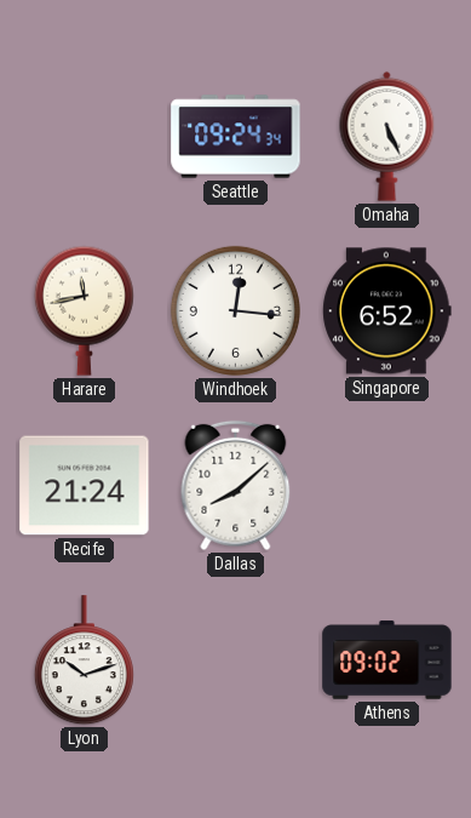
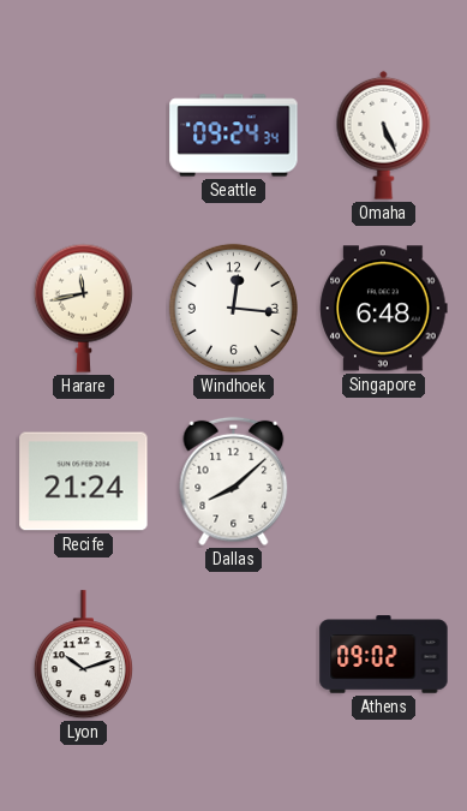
Singapore: 6:52 -> 6:48 (384, 309)
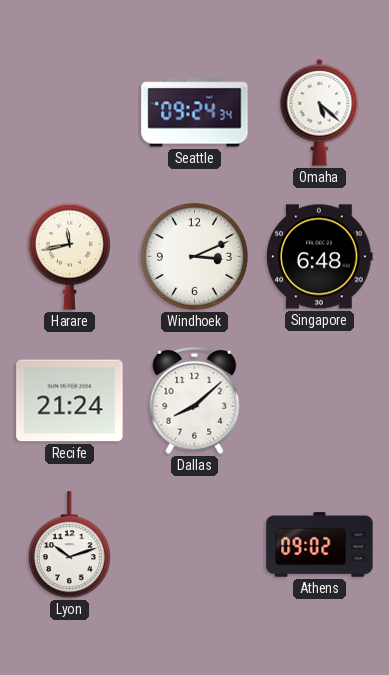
Omaha: 5:26 -> 5:22 (320, 112)
Windhoek: 12:16 -> 3:11 (194, 256)
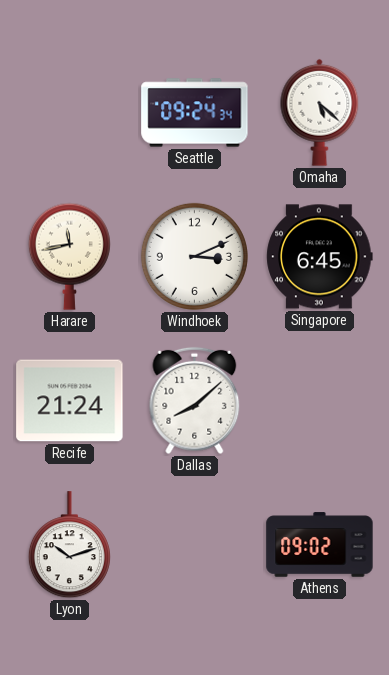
Singapore: 6:48 -> 6:45 (320, 257)
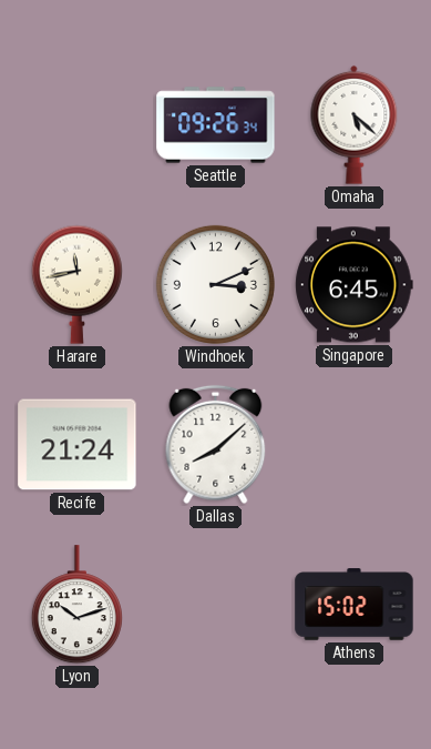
Seattle: 09:24 -> 09:26 (216, 125)
Athens: 09:02 -> 15:02 (355, 605)
